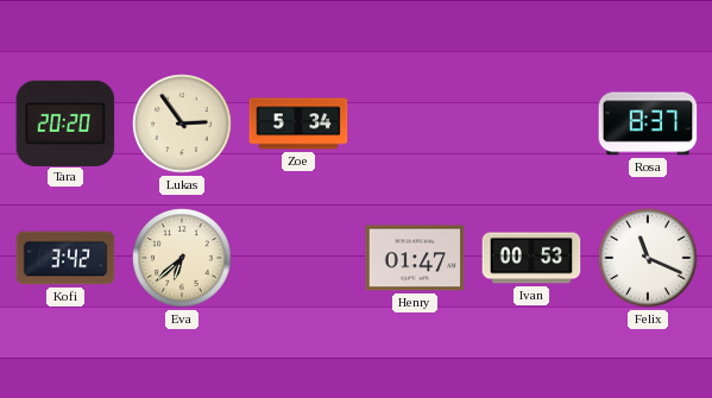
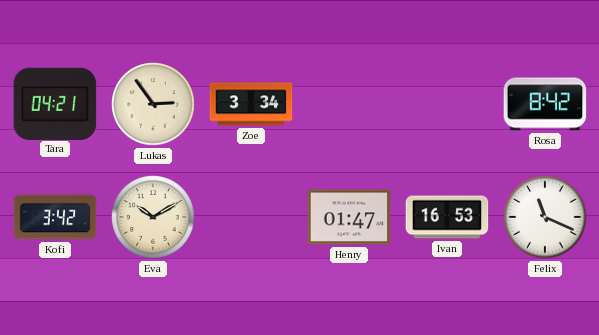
Tara: 20:20 -> 04:21 (55, 103)
Zoe: 5:34 -> 3:34 (251, 104)
Rosa: 8:37 -> 8:42 (545, 104)
Eva: 6:38 -> 10:10 (153, 217)
Ivan: 00:53 -> 16:53 (447, 217)
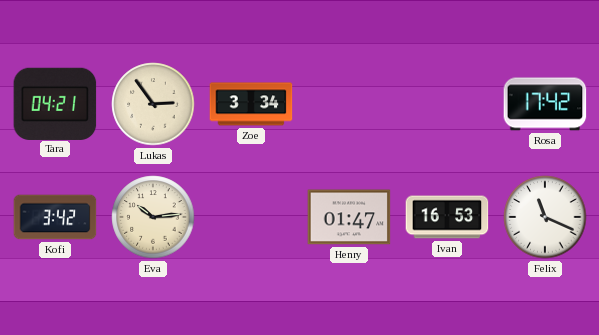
Rosa: 8:42 -> 17:42 (545, 104)
Eva: 10:10 -> 10:14 (153, 217)
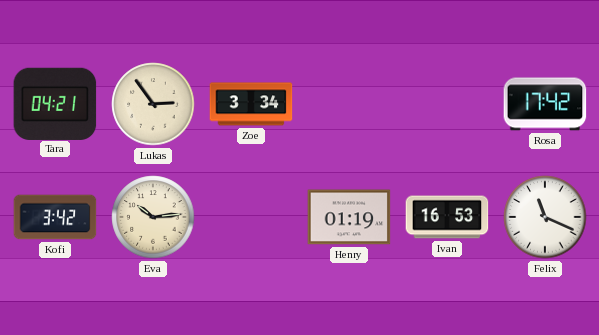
Henry: 01:47 -> 01:19 (349, 217)
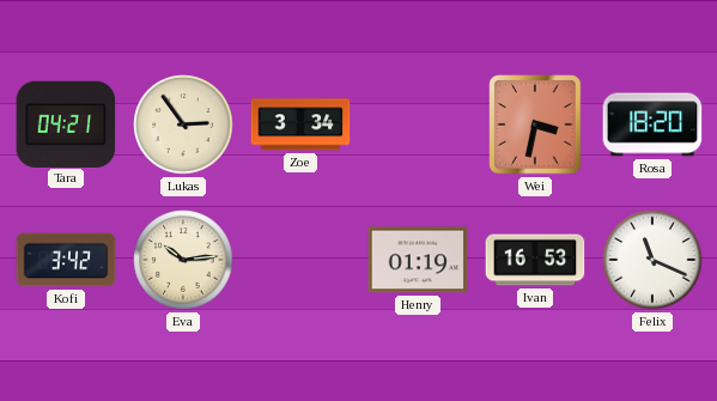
Wei: none -> 3:32 (535, 124)
Rosa: 17:42 -> 18:20 (652, 124)
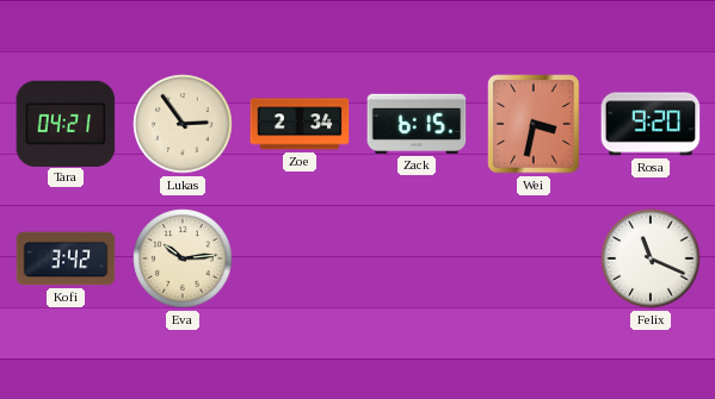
Zoe: 3:34 -> 2:34 (300, 124)
Zack: none -> 6:15 (417, 124)
Rosa: 18:20 -> 9:20 (651, 124)
Henry: 01:19 -> none (418, 260)
Ivan: 16:53 -> none (535, 260)
